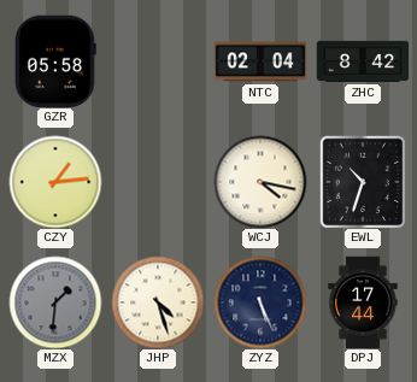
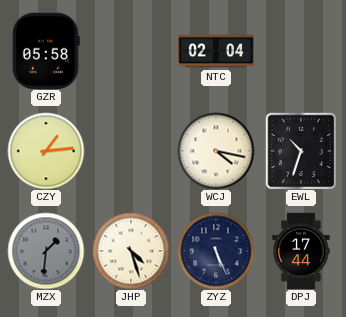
ZHC: 8:42 -> none (363, 61)
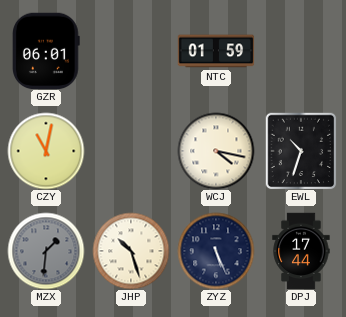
GZR: 05:58 -> 06:01 (47, 51)
NTC: 02:04 -> 01:59 (216, 51)
CZY: 1:14 -> 11:02 (46, 151)
JHP: 4:27 -> 10:27 (131, 251)
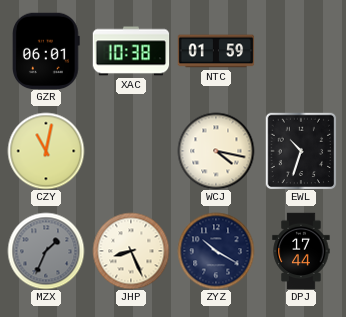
XAC: none -> 10:38 (131, 51)
MZX: 1:31 -> 1:34 (46, 251)
JHP: 10:27 -> 8:26 (131, 251)
ZYZ: 5:26 -> 10:20 (216, 251)
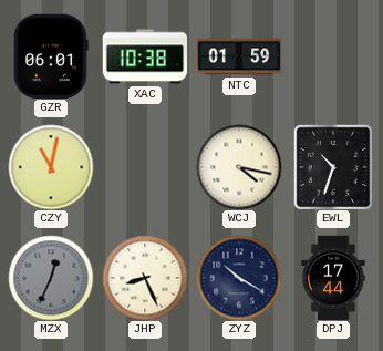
MZX: 1:34 -> 12:34 (51, 278)
